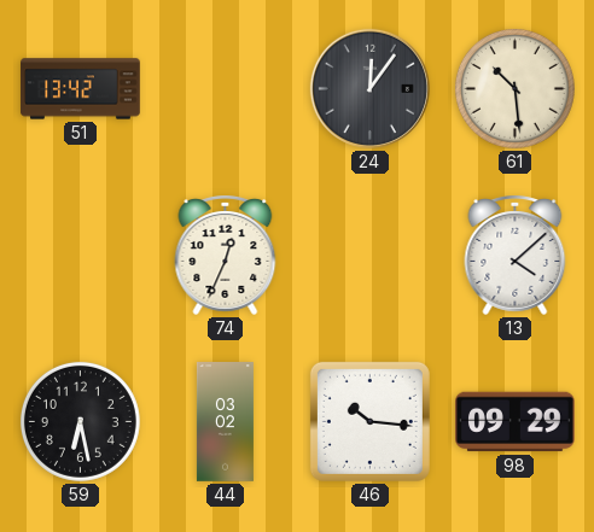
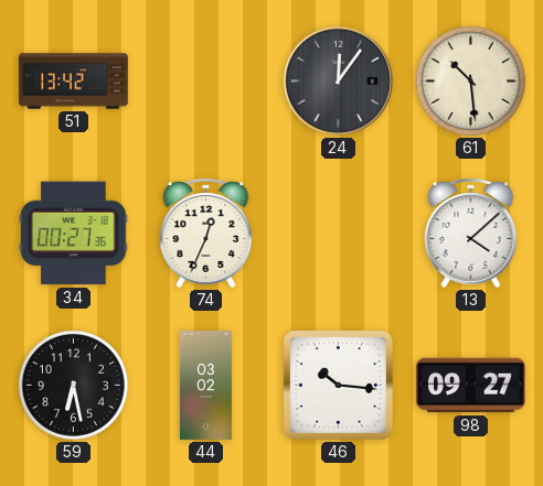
34: none -> 00:27 (74, 234)
98: 09:29 -> 09:27 (471, 386)
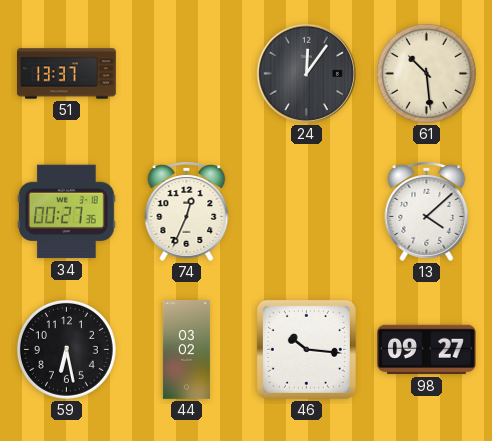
51: 13:42 -> 13:37 (67, 74)
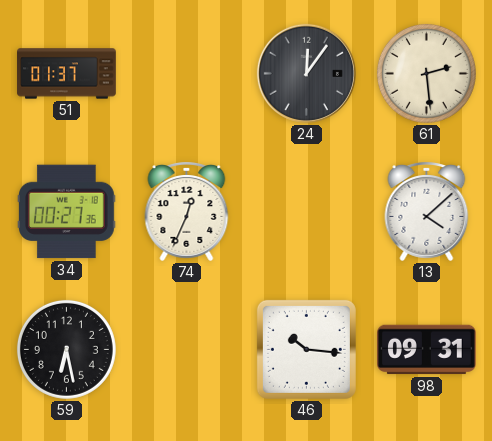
51: 13:37 -> 01:37 (67, 74)
61: 10:29 -> 2:29 (426, 73)
44: 03:02 -> none (186, 350)
98: 09:27 -> 09:31 (427, 350)
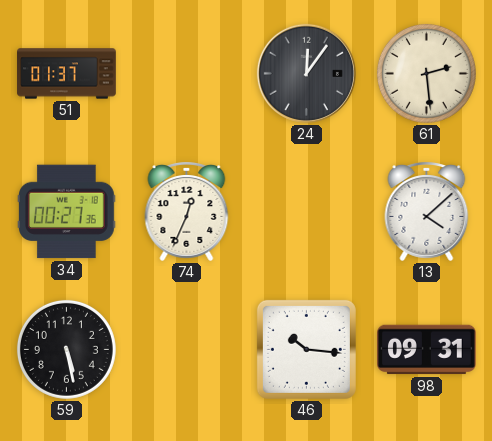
59: 6:28 -> 5:28 (66, 349)
